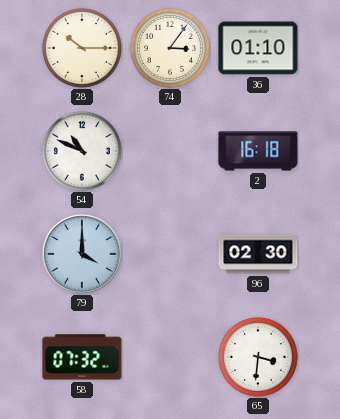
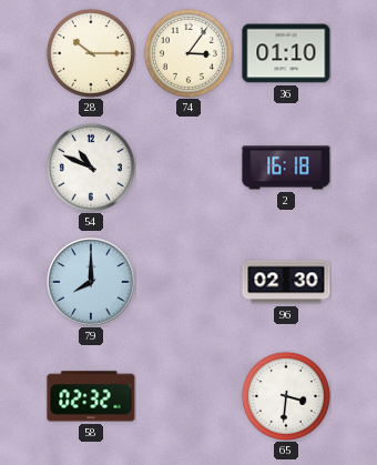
79: 4:00 -> 8:00 (91, 282)
58: 07:32 -> 02:32 (91, 396)
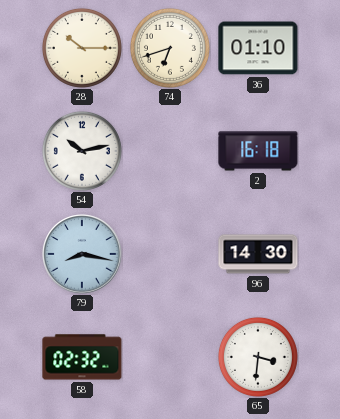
74: 3:06 -> 6:42 (170, 48)
54: 10:49 -> 10:13 (82, 151)
79: 8:00 -> 8:17 (82, 254)
96: 02:30 -> 14:30 (258, 254)
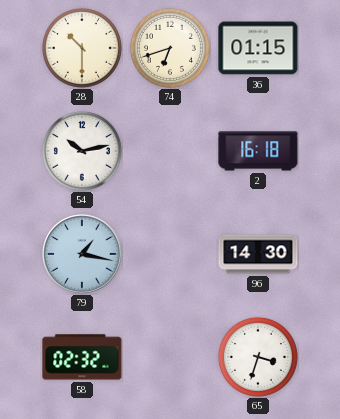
28: 10:15 -> 10:30 (82, 48)
36: 01:10 -> 01:15 (258, 48)
79: 8:17 -> 1:17 (82, 254)
65: 3:31 -> 3:33 (258, 357)
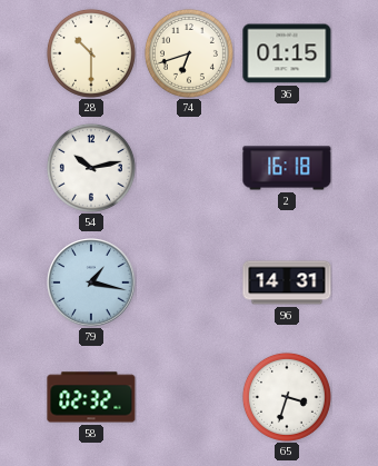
96: 14:30 -> 14:31 (287, 282)
